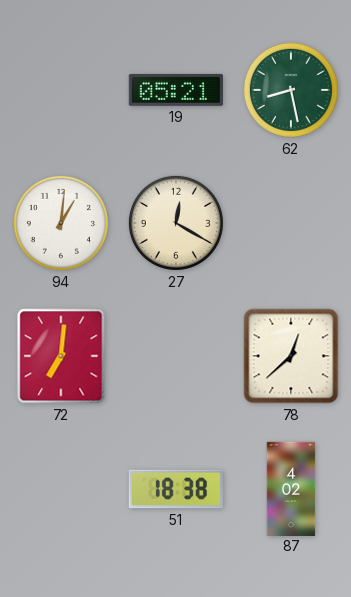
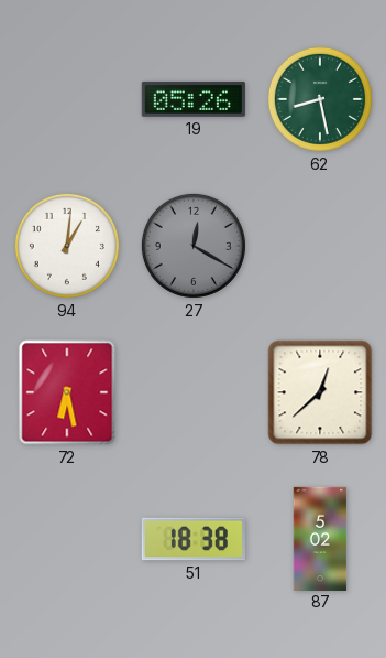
19: 05:21 -> 05:26 (194, 99)
27 dial: cream -> grey (194, 246)
72: 7:01 -> 6:28 (67, 392)
87: 4:02 -> 5:02 (320, 538)
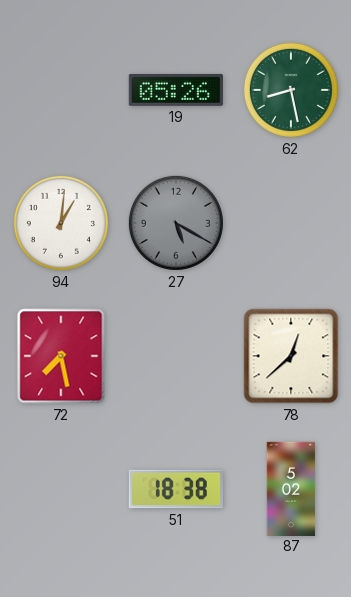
27: 12:20 -> 5:20 (176, 223)
72: 6:28 -> 7:28 (61, 356)
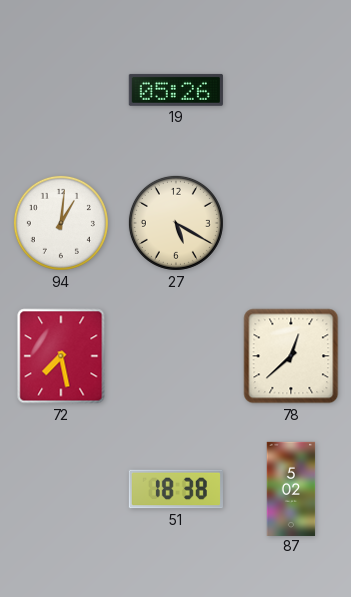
62: 8:28 -> none (291, 90)
27 dial: grey -> cream (176, 223)
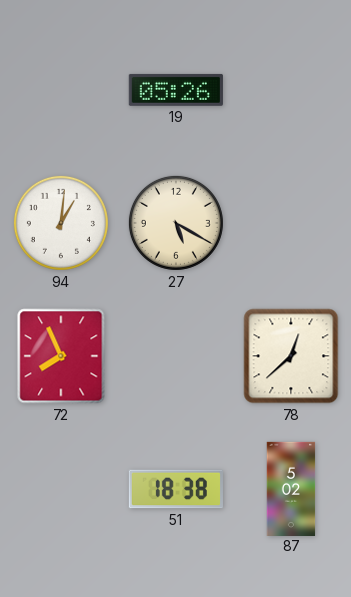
72: 7:28 -> 7:56 (61, 356)
